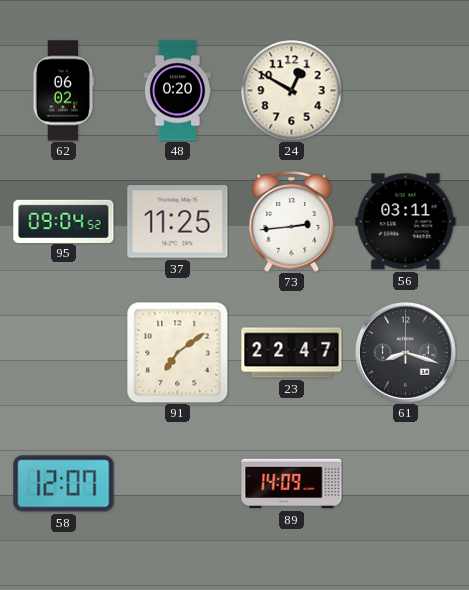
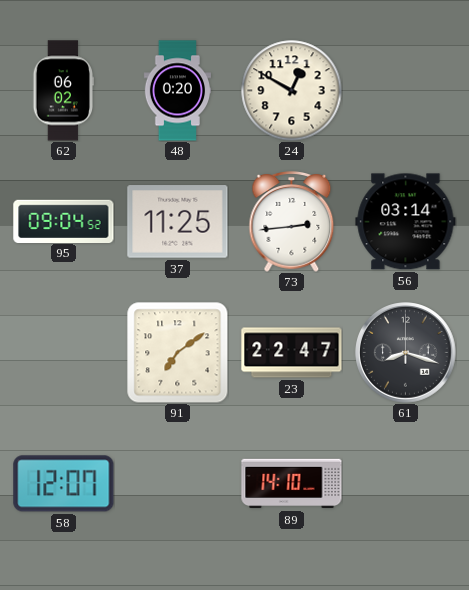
56: 03:11 -> 03:14 (406, 222)
89: 14:09 -> 14:10 (292, 484)
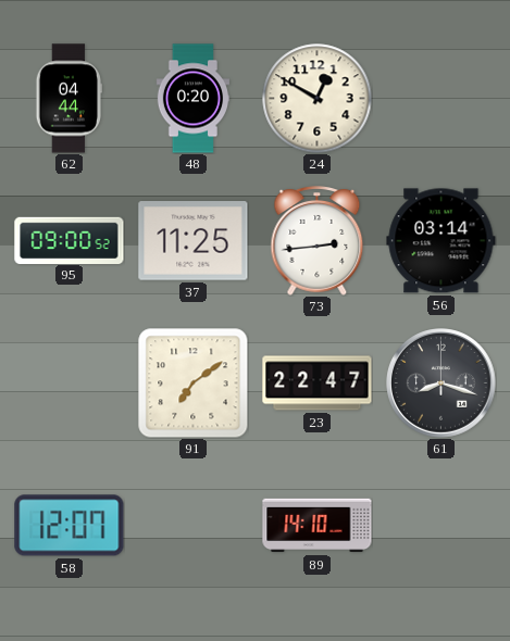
62: 06:02 -> 04:44 (69, 99)
95: 09:04 -> 09:00 (70, 240)
